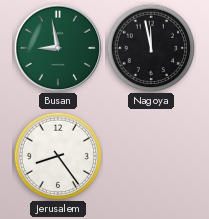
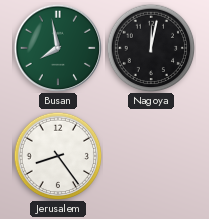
Busan: 8:58 -> 7:58 (57, 47)
Nagoya: 11:58 -> 12:02 (151, 48)
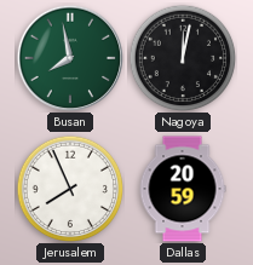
Jerusalem: 8:24 -> 7:56 (70, 189)
Dallas: none -> 20:59 (183, 189)
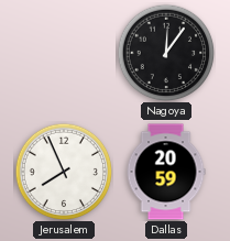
Busan: 7:58 -> none (69, 57)
Nagoya: 12:02 -> 12:06 (166, 53)
